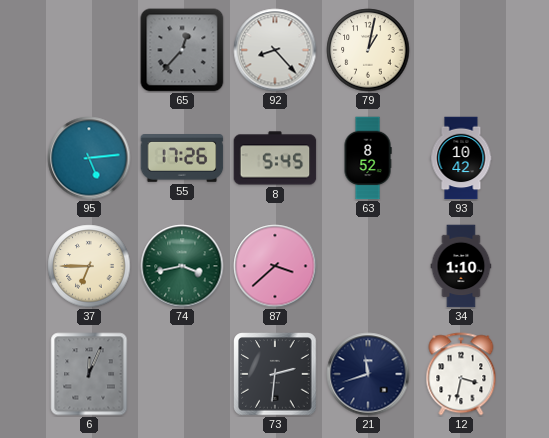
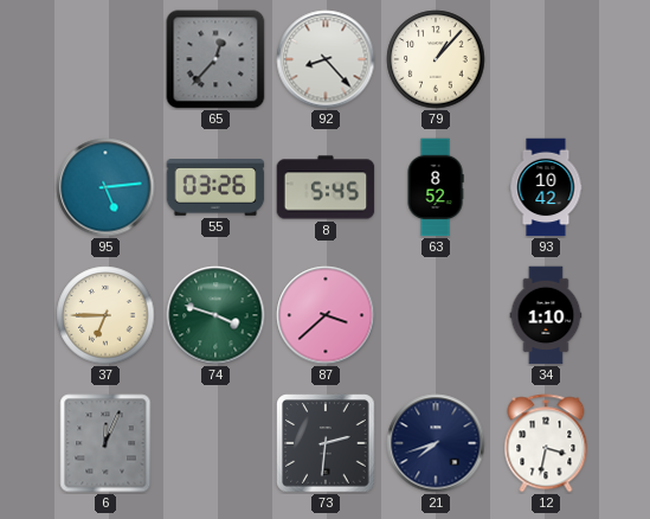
79: 1:02 -> 1:07 (436, 59)
55: 17:26 -> 03:26 (215, 188)
74: 3:43 -> 3:48 (215, 315)
21: 11:42 -> 7:42 (436, 443)
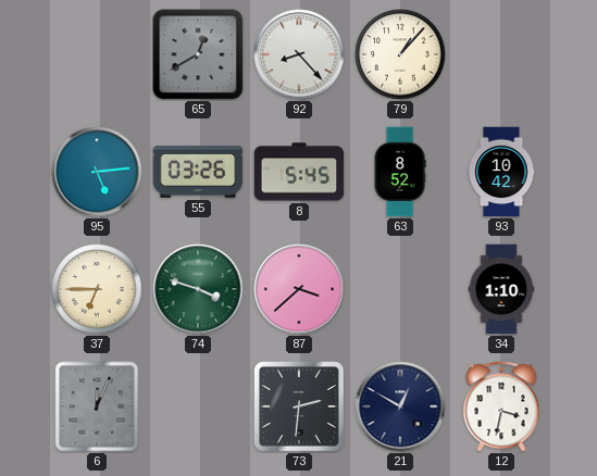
65: 12:37 -> 12:40 (198, 54)
21: 7:42 -> 12:50 (400, 406)
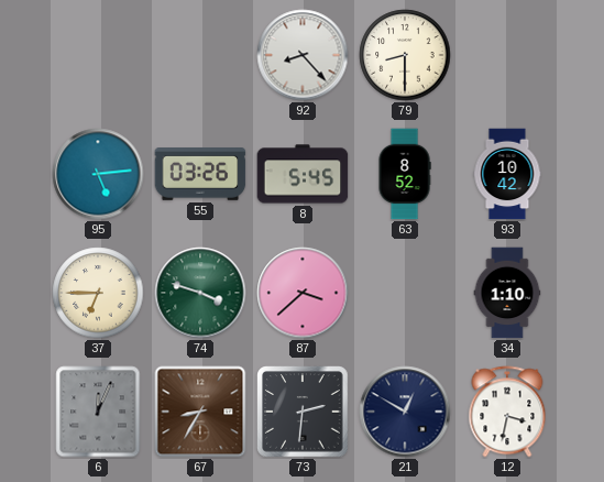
65: 12:40 -> none (198, 54)
79: 1:07 -> 8:30 (405, 55)
67: none -> 8:35 (200, 412)
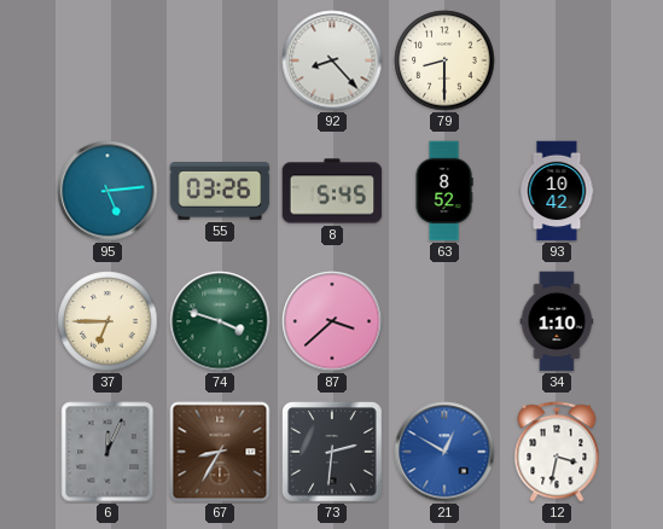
21 dial: navy -> blue (444, 452)
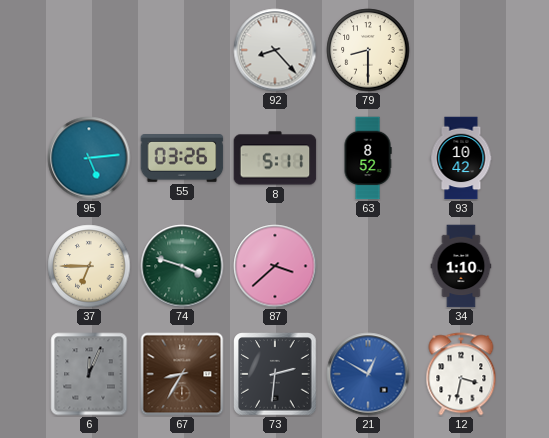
8: 5:45 -> 5:11 (275, 158)
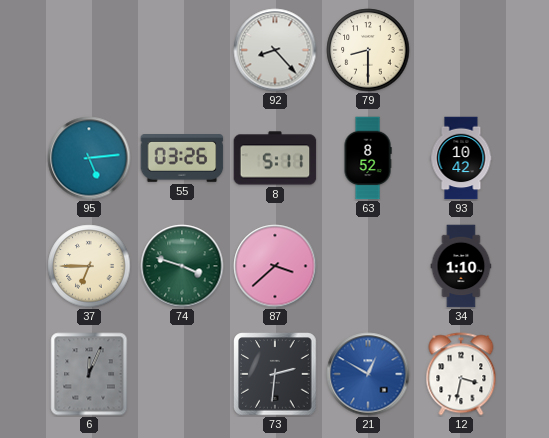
67: 8:35 -> none (182, 374)
